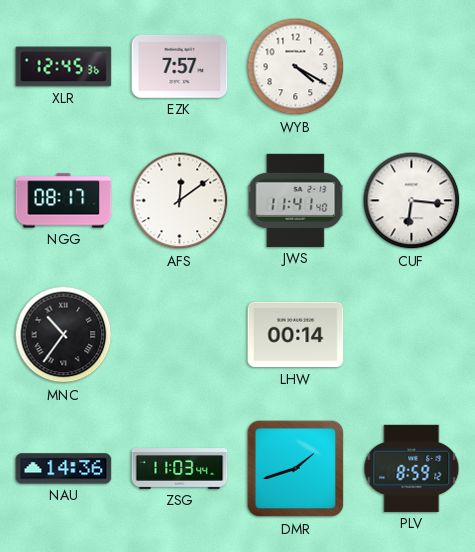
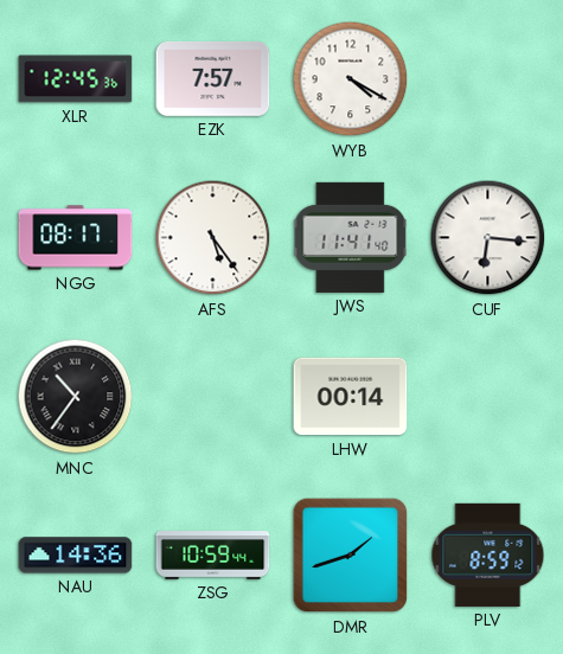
AFS: 12:09 -> 5:24 (213, 238)
ZSG: 11:03 -> 10:59 (213, 556)
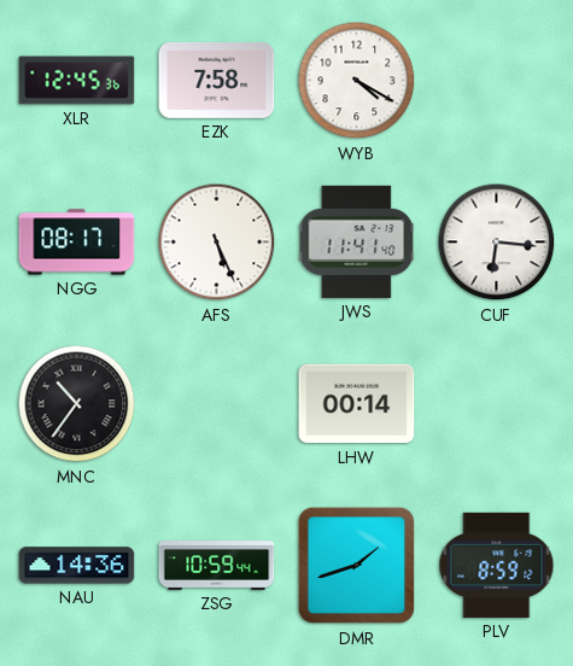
EZK: 7:57 -> 7:58 (217, 80)
AFS: 5:24 -> 5:26 (217, 243)
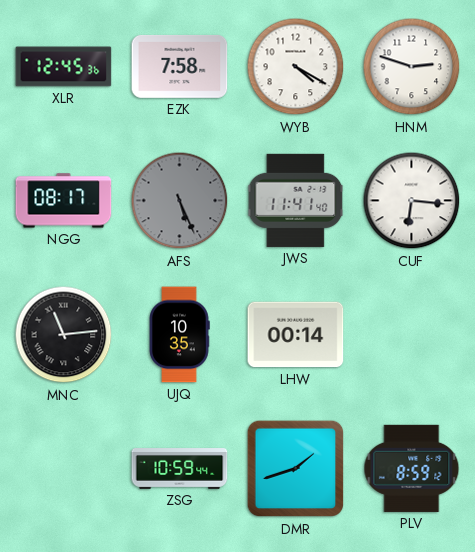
HNM: none -> 2:48 (412, 67)
AFS dial: white -> grey (180, 201)
MNC: 10:36 -> 11:14 (64, 335)
UJQ: none -> 10:35 (179, 335)
NAU: 14:36 -> none (77, 566)
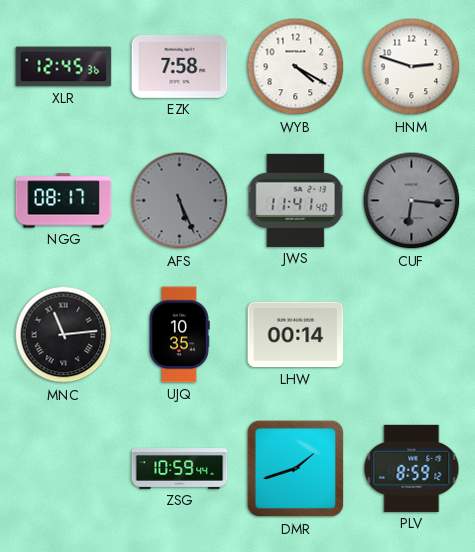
CUF dial: white -> grey (412, 201)
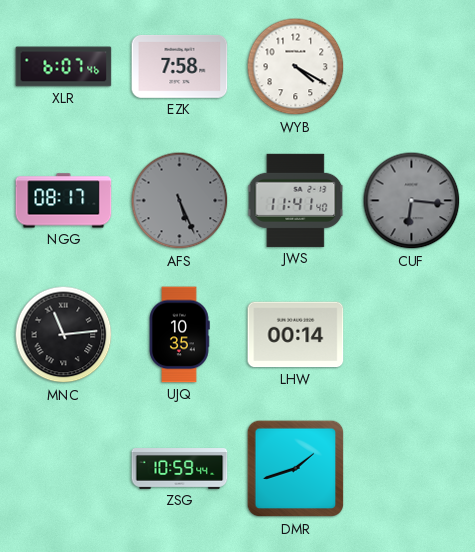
XLR: 12:45 -> 6:07 (64, 67)
HNM: 2:48 -> none (412, 67)
PLV: 8:59 -> none (412, 468)
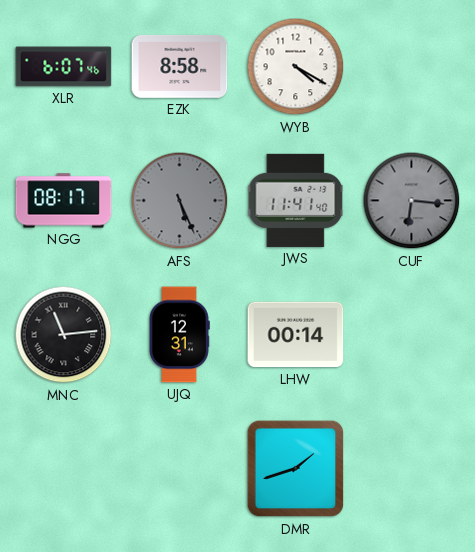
EZK: 7:58 -> 8:58 (180, 66)
UJQ: 10:35 -> 12:31 (179, 335)
ZSG: 10:59 -> none (180, 469)
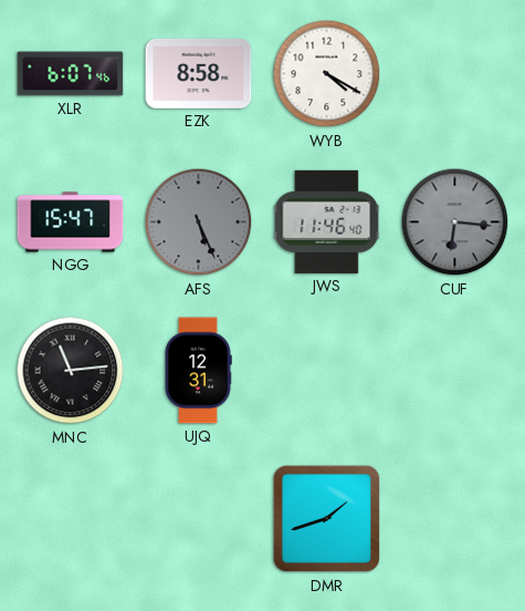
NGG: 08:17 -> 15:47 (71, 222)
JWS: 11:41 -> 11:46 (327, 221)
LHW: 00:14 -> none (296, 335)
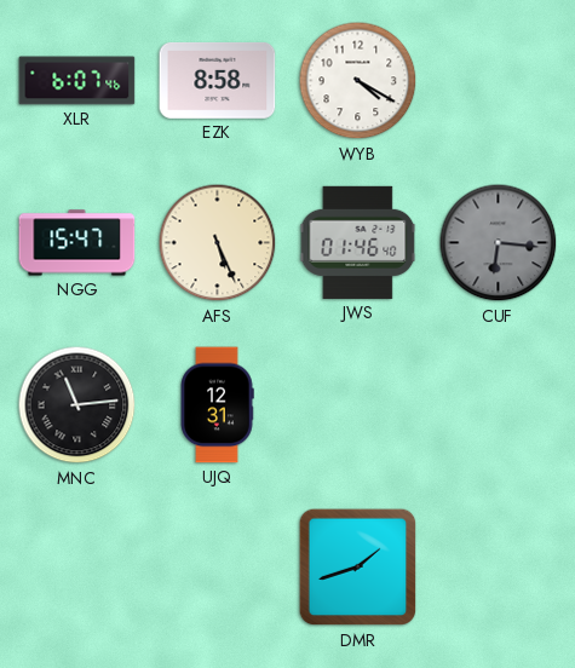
AFS dial: grey -> cream (218, 243)
JWS: 11:46 -> 01:46 (358, 242)
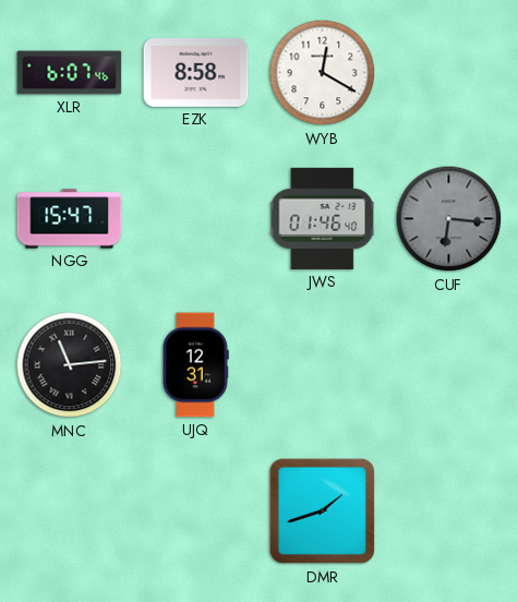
WYB: 4:20 -> 12:20 (323, 73)
AFS: 5:26 -> none (218, 243)
